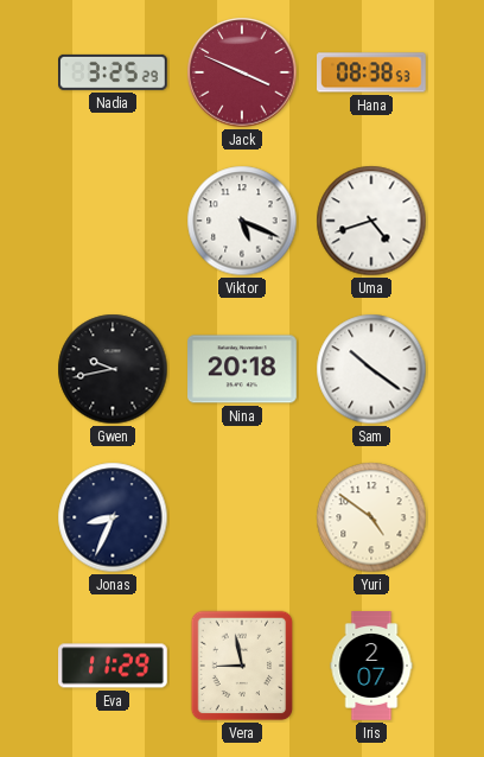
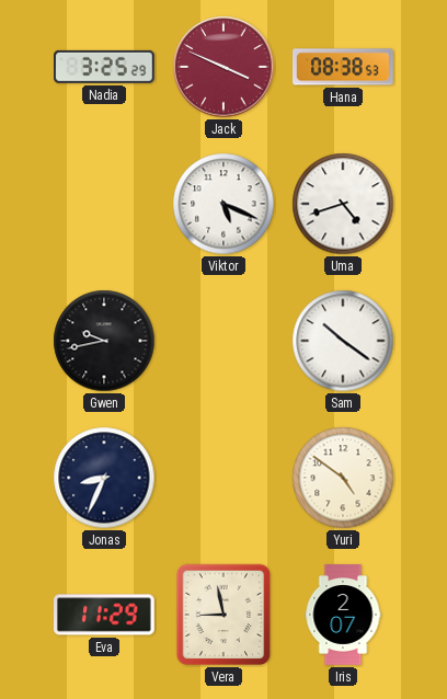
Nina: 20:18 -> none (243, 369)
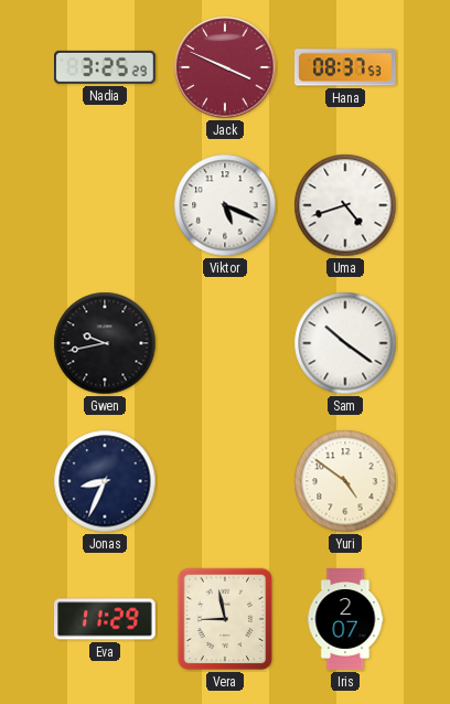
Hana: 08:38 -> 08:37 (346, 67)
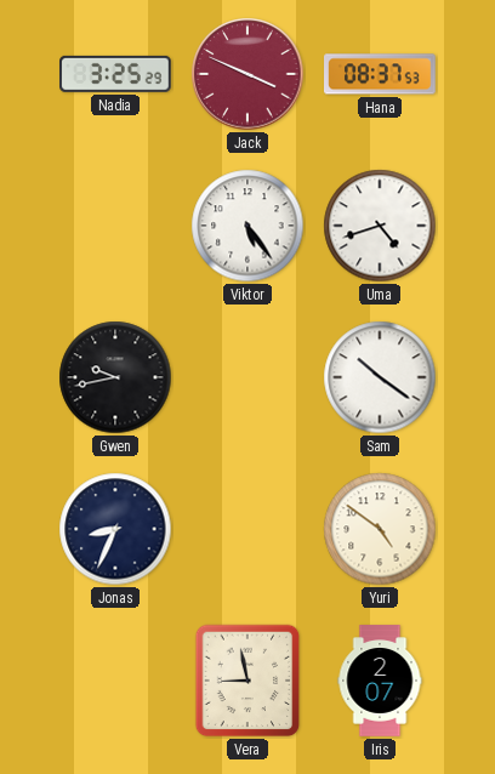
Viktor: 5:19 -> 5:24 (247, 226)
Eva: 11:29 -> none (105, 619)
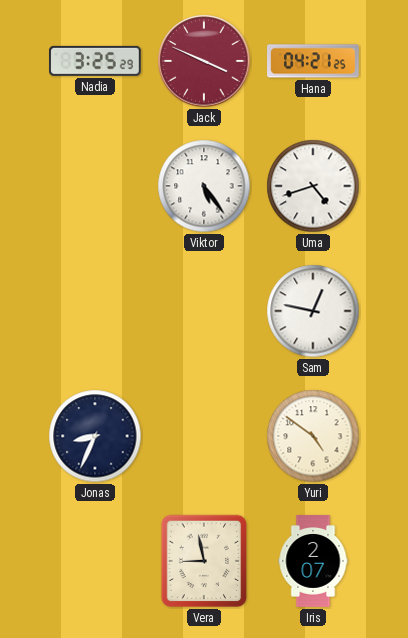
Hana: 08:37 -> 04:21 (314, 61)
Gwen: 9:43 -> none (115, 377)
Sam: 10:21 -> 12:47 (313, 311)
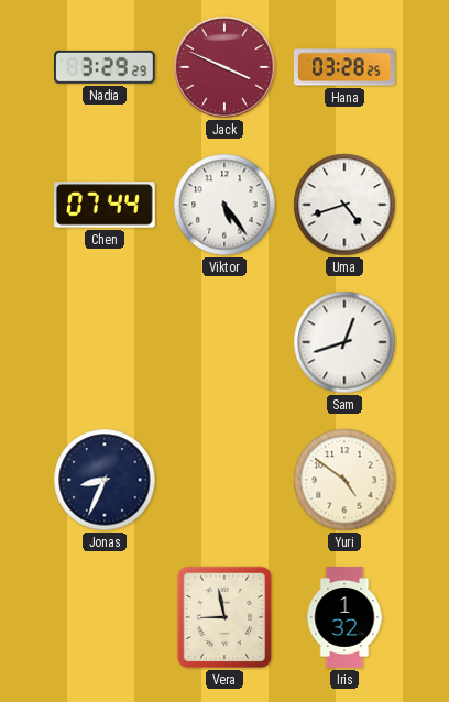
Nadia: 3:25 -> 3:29 (106, 67)
Hana: 04:21 -> 03:28 (346, 67)
Chen: none -> 07:44 (106, 205)
Sam: 12:47 -> 12:42 (344, 342)
Iris: 2:07 -> 1:32 (344, 617)
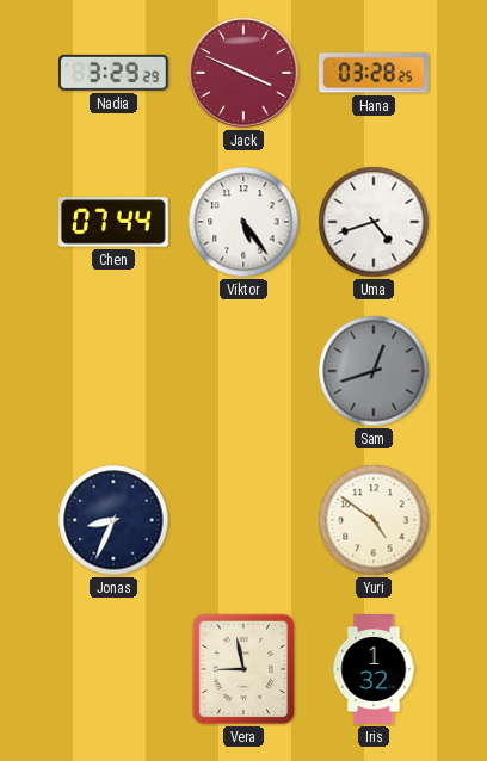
Sam dial: white -> grey (374, 371)
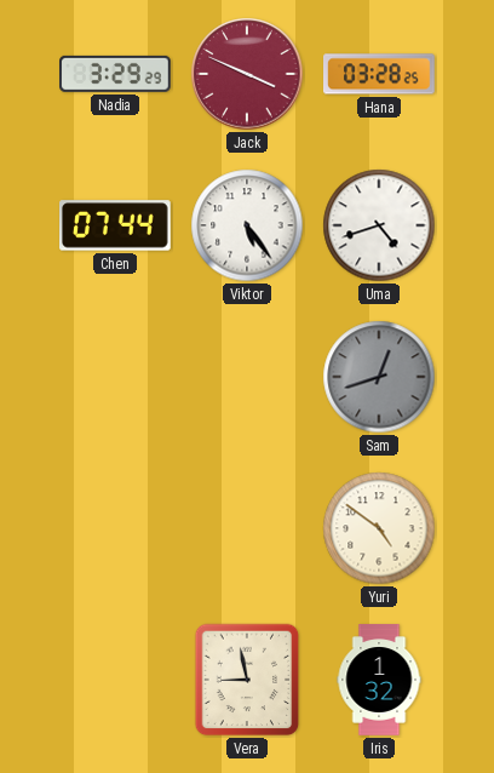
Jonas: 8:34 -> none (113, 520)
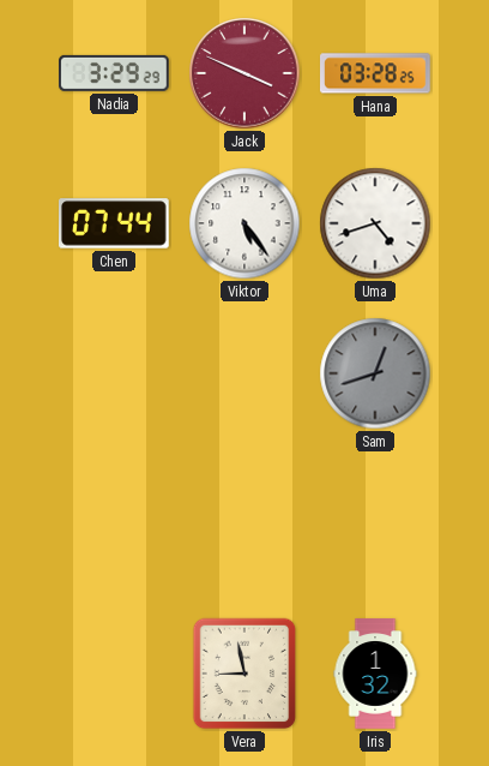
Yuri: 4:51 -> none (379, 528)
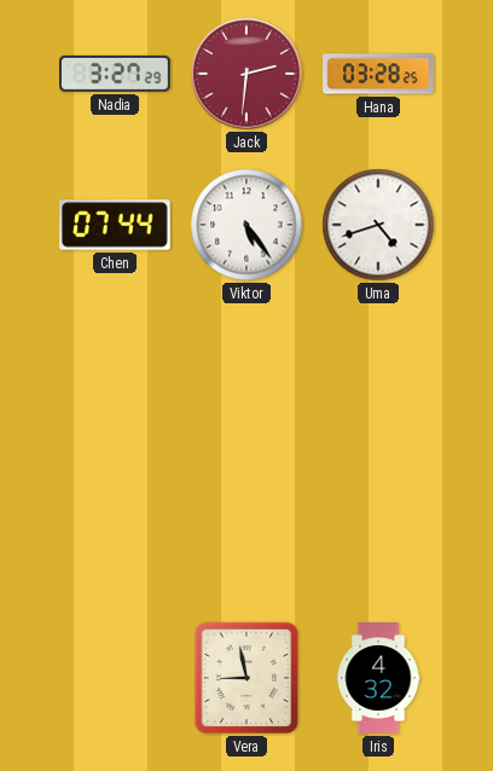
Nadia: 3:29 -> 3:27 (116, 74)
Jack: 3:49 -> 2:31 (246, 74)
Sam: 12:42 -> none (375, 373)
Iris: 1:32 -> 4:32 (378, 678)
